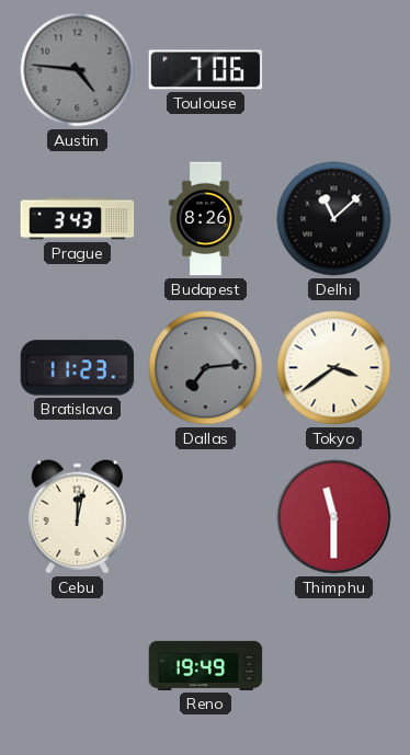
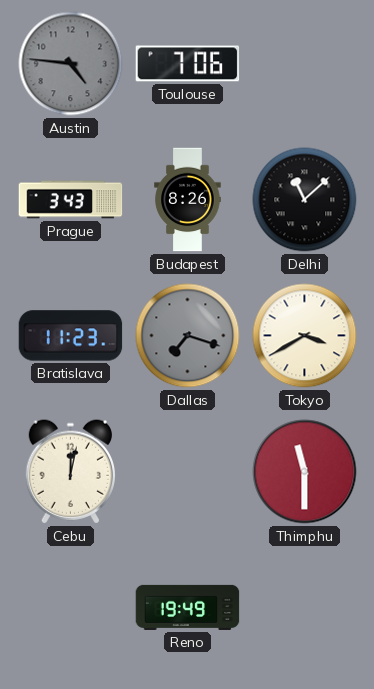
Dallas: 7:14 -> 7:18 (188, 336)
Tokyo: 3:39 -> 3:40 (305, 336)
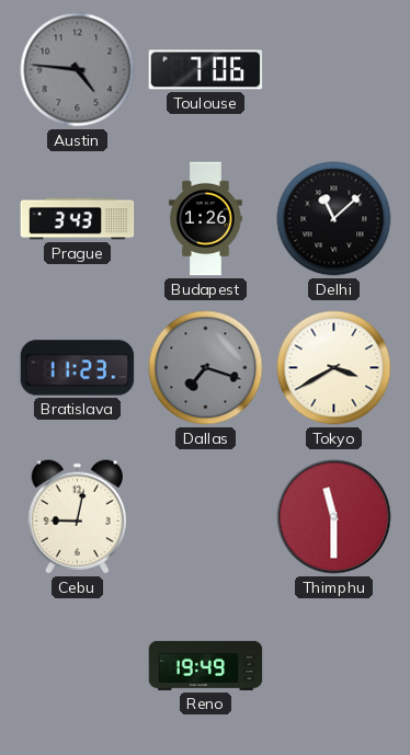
Budapest: 8:26 -> 1:26 (206, 219)
Cebu: 12:02 -> 9:02 (77, 517)
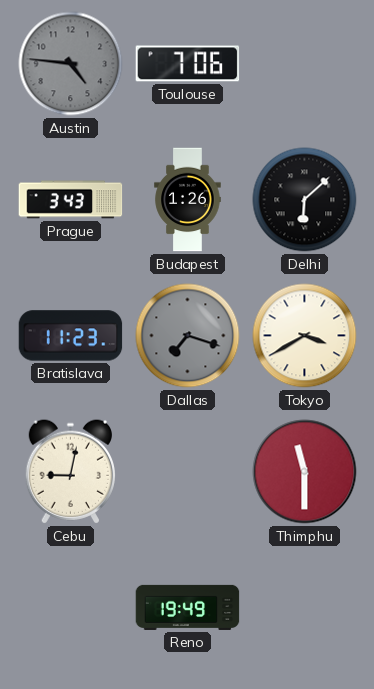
Delhi: 11:08 -> 6:08 (305, 200)
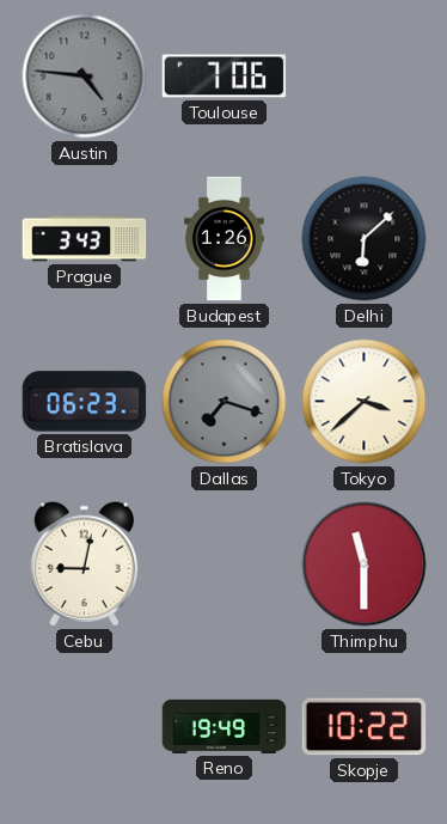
Bratislava: 11:23 -> 06:23 (85, 402)
Tokyo: 3:40 -> 3:38 (365, 402)
Skopje: none -> 10:22 (365, 727)
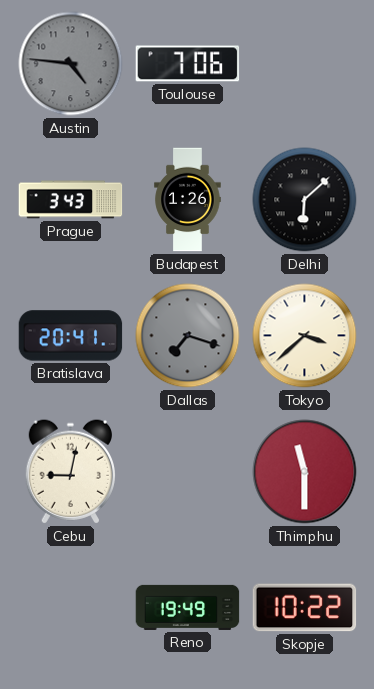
Bratislava: 06:23 -> 20:41 (71, 336)
